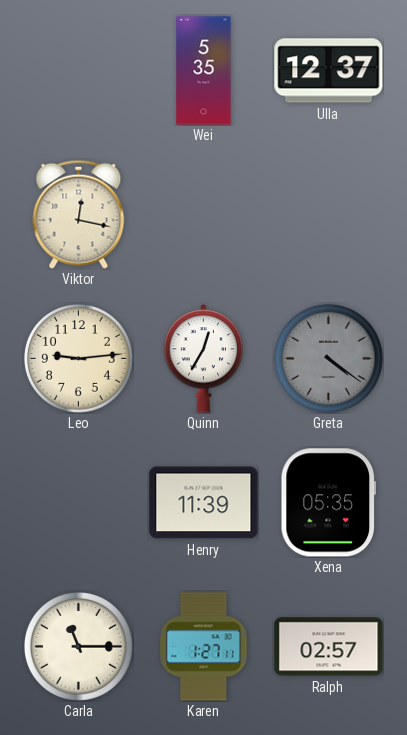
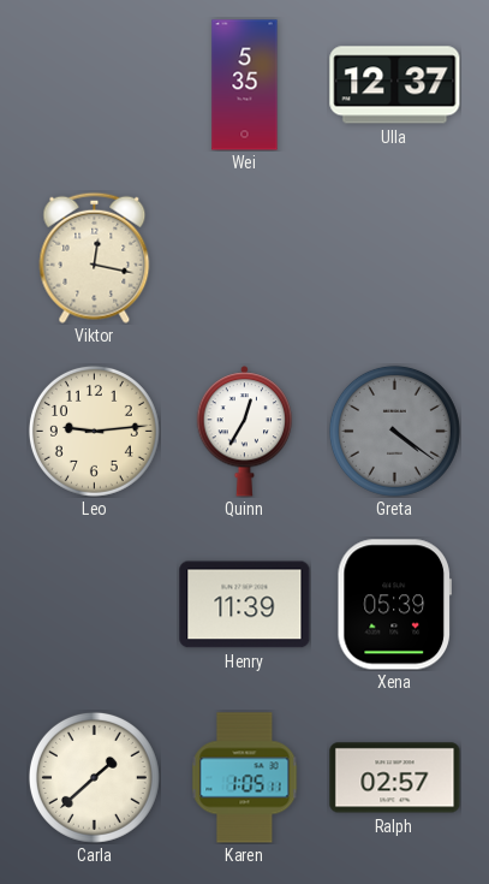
Xena: 05:35 -> 05:39 (394, 605)
Carla: 11:15 -> 1:38 (94, 777)
Karen: 1:27 -> 1:05 (245, 778)
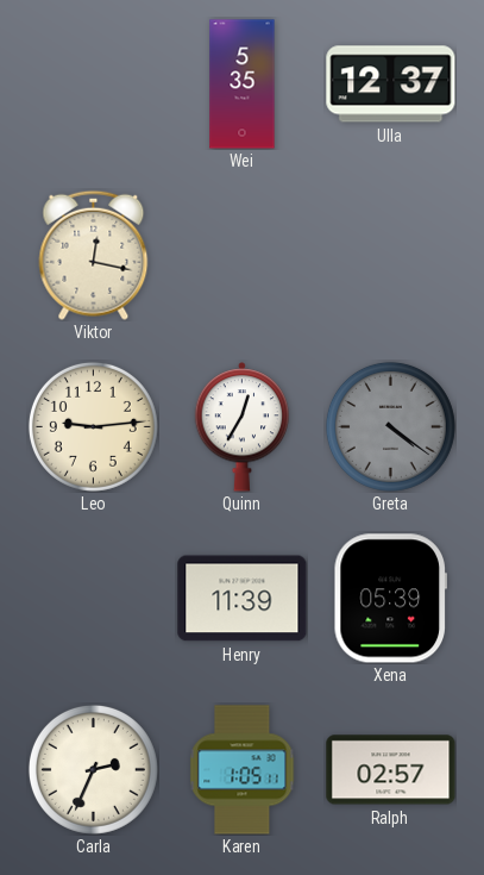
Carla: 1:38 -> 2:34 (93, 769)
